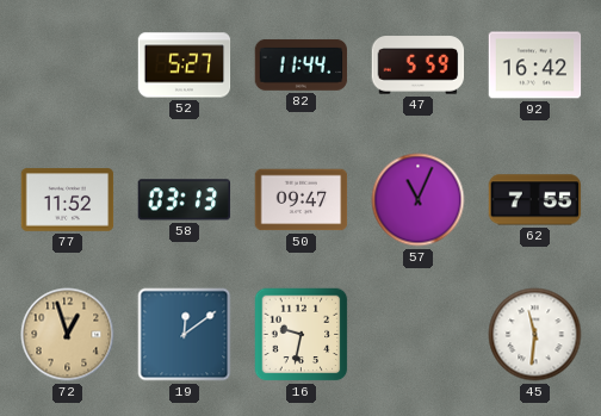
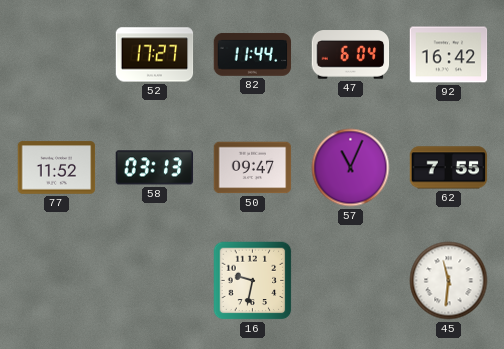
52: 5:27 -> 17:27 (155, 55)
47: 5:59 -> 6:04 (351, 55)
72: 12:57 -> none (68, 335)
19: 12:09 -> none (185, 335)
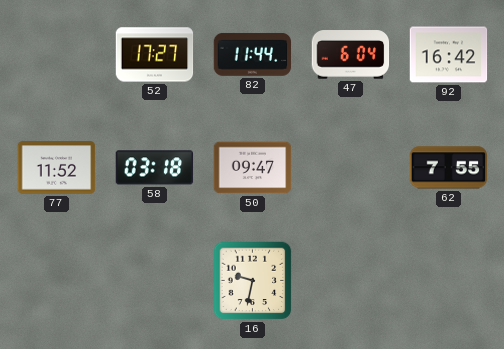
58: 03:13 -> 03:18 (155, 168)
57: 11:04 -> none (351, 168)
45: 11:31 -> none (449, 281)
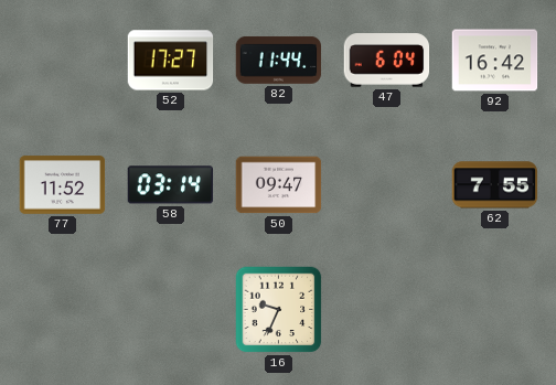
58: 03:18 -> 03:14 (171, 185)
16: 9:32 -> 9:34 (279, 310)
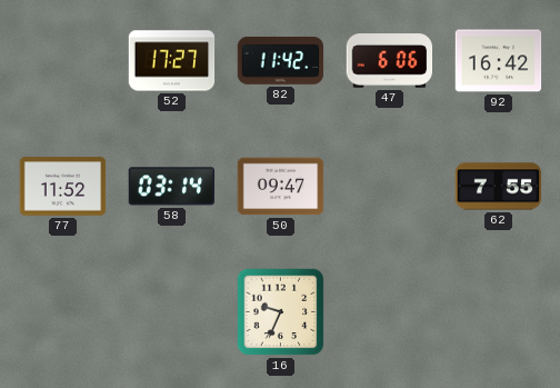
82: 11:44 -> 11:42 (281, 60)
47: 6:04 -> 6:06 (390, 61)
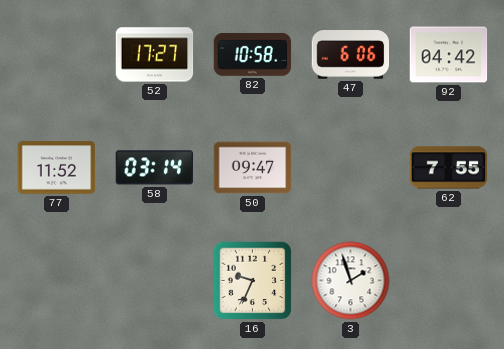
82: 11:42 -> 10:58 (253, 54)
92: 16:42 -> 04:42 (449, 55)
3: none -> 1:57 (351, 281)
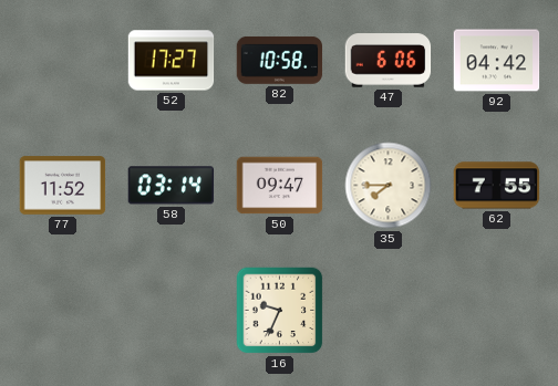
35: none -> 7:45 (389, 186)
3: 1:57 -> none (351, 281)
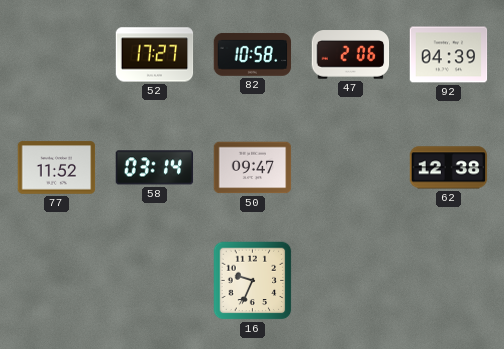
47: 6:06 -> 2:06 (351, 55)
92: 04:42 -> 04:39 (449, 55)
35: 7:45 -> none (389, 186)
62: 7:55 -> 12:38 (449, 168)
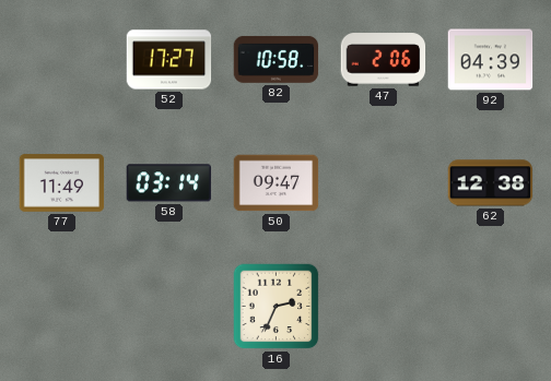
77: 11:52 -> 11:49 (62, 183)
16: 9:34 -> 2:34 (277, 307)
